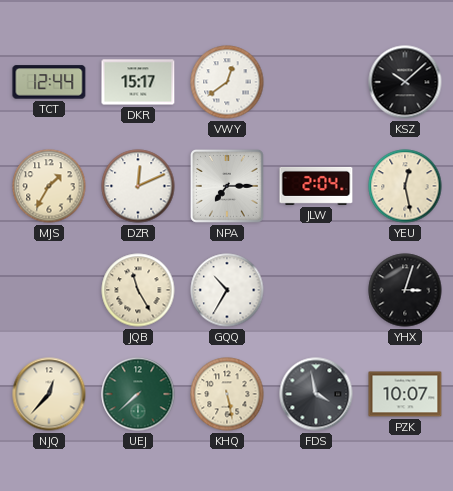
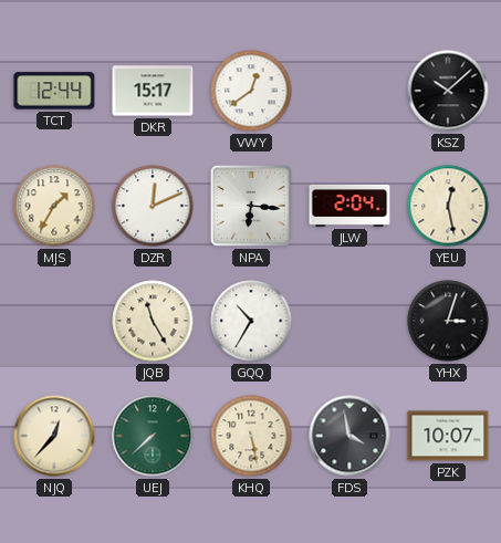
NPA: 7:15 -> 6:16 (251, 206)
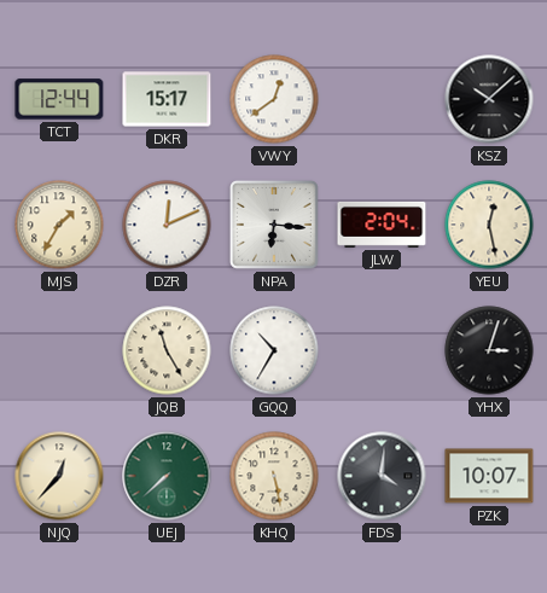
FDS: 3:58 -> 4:01 (382, 476)
